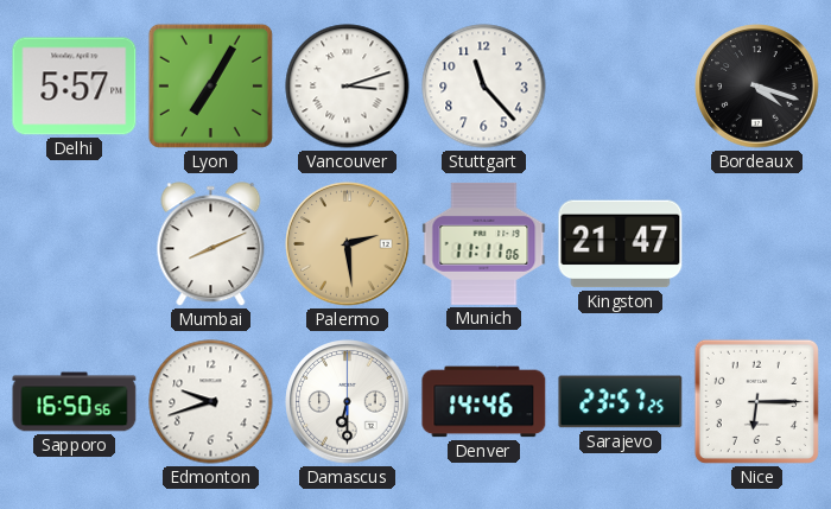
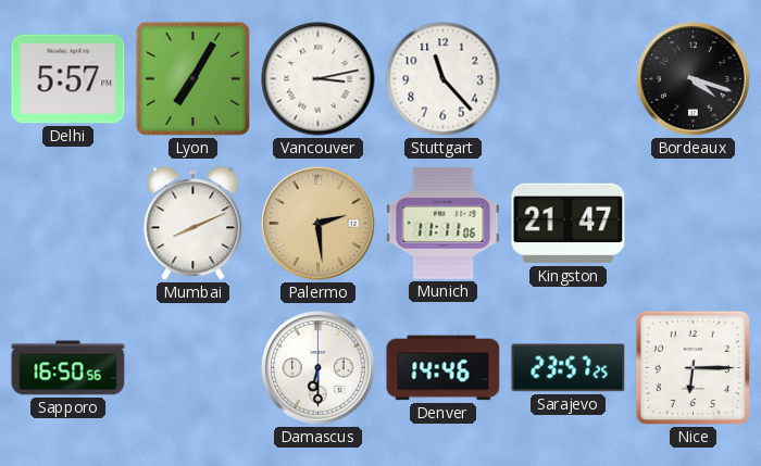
Vancouver: 3:12 -> 3:13 (319, 79)
Edmonton: 9:42 -> none (211, 402)
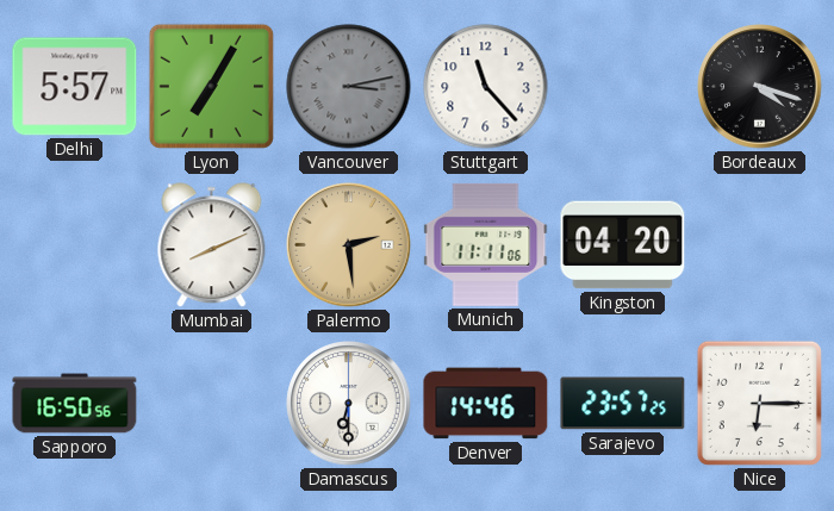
Vancouver dial: white -> grey (349, 87)
Kingston: 21:47 -> 04:20 (623, 245)
